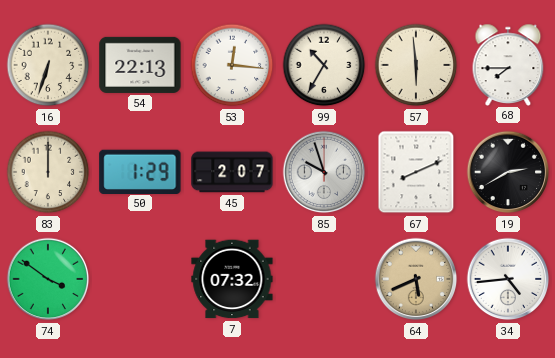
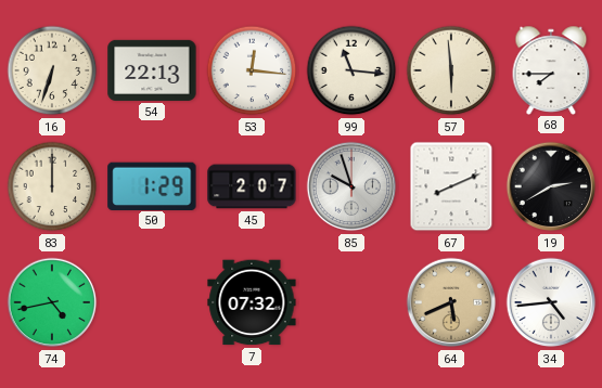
99: 10:35 -> 11:16 (351, 70)
74: 3:51 -> 4:43 (52, 302)
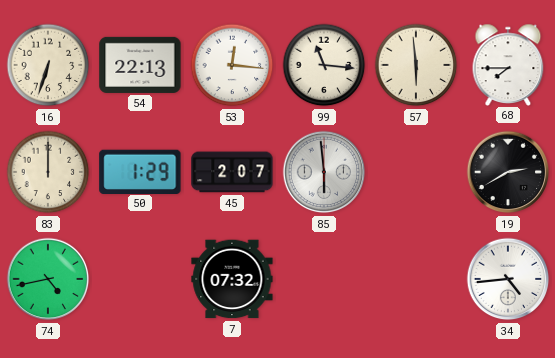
85: 9:57 -> 5:59 (324, 172)
67: 8:11 -> none (451, 186)
64: 5:41 -> none (451, 302)
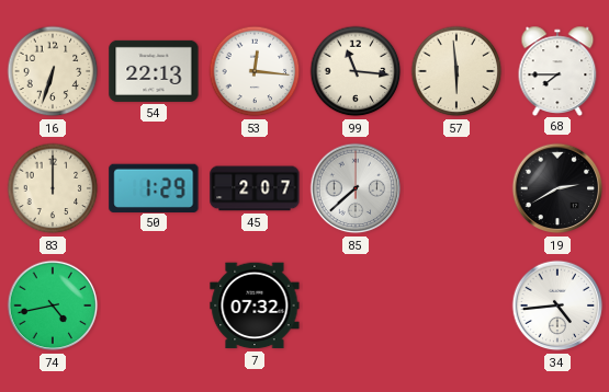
85: 5:59 -> 7:38 (356, 188)
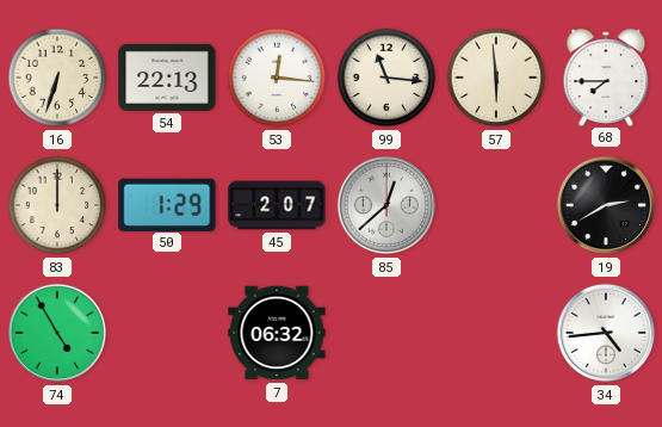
85: 7:38 -> 12:38 (386, 205)
74: 4:43 -> 4:55 (57, 333)
7: 07:32 -> 06:32 (277, 333)
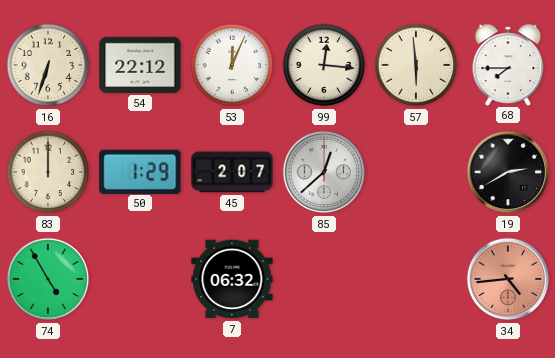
54: 22:13 -> 22:12 (140, 65)
53: 12:16 -> 12:04 (232, 65)
99: 11:16 -> 12:16 (324, 65)
34 dial: white -> salmon (508, 279)
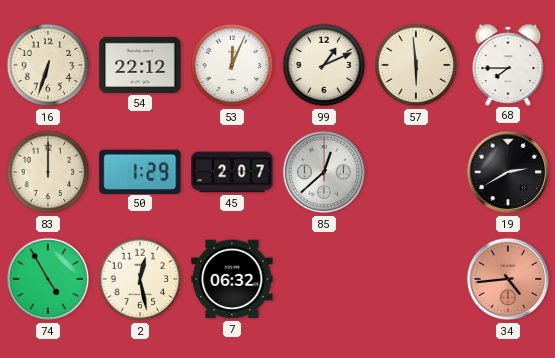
99: 12:16 -> 1:11 (324, 65)
2: none -> 12:28 (140, 279)
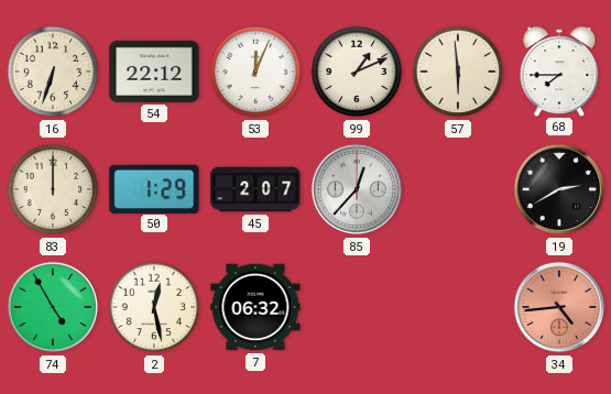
85: 12:38 -> 12:37 (357, 189)
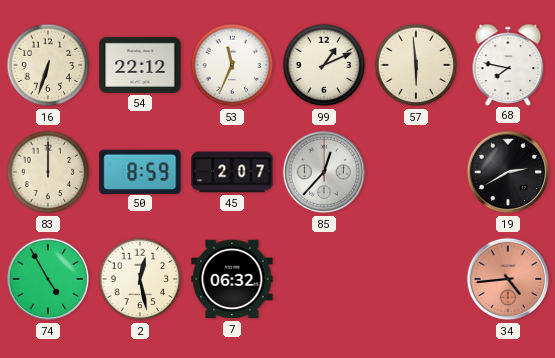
53: 12:04 -> 11:34 (232, 65)
68: 7:45 -> 7:47 (508, 64)
50: 1:29 -> 8:59 (140, 171)
